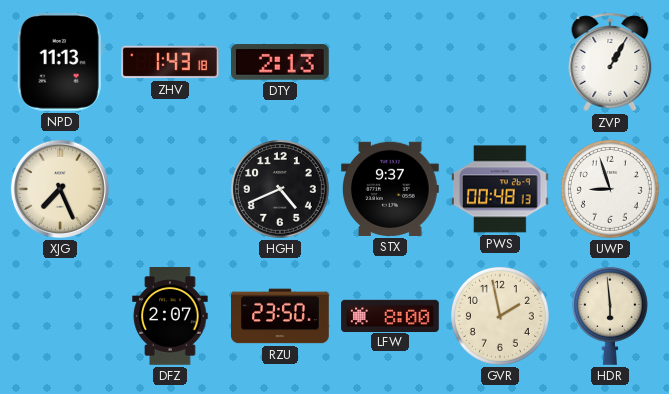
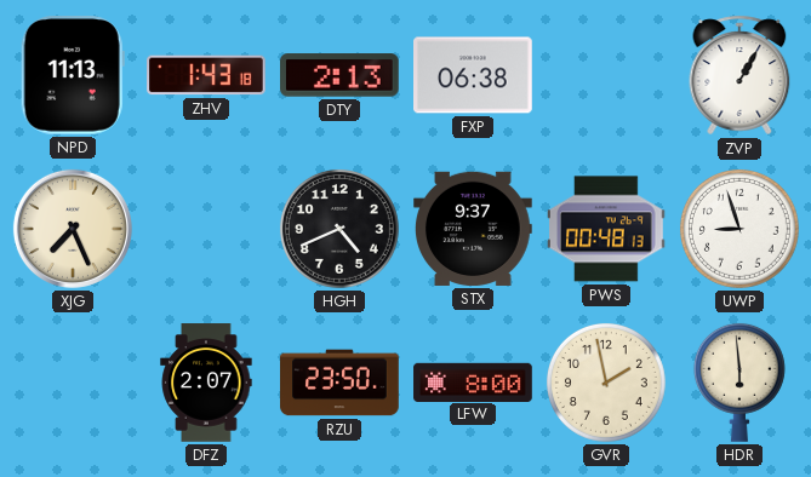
FXP: none -> 06:38 (474, 75)
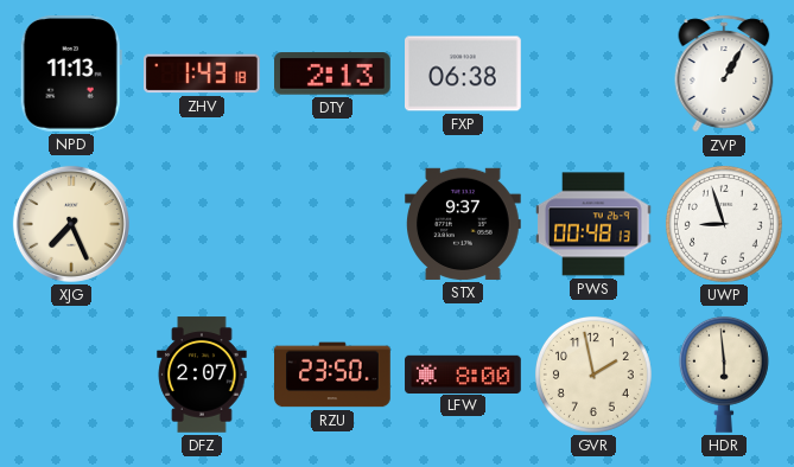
HGH: 4:41 -> none (339, 229)
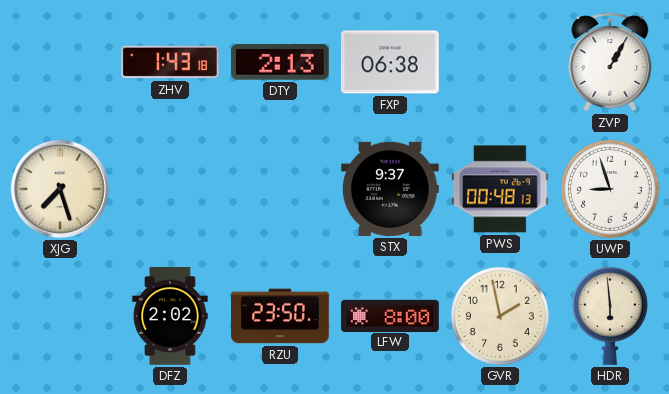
NPD: 11:13 -> none (71, 75)
XJG: 7:26 -> 7:27 (60, 189)
DFZ: 2:07 -> 2:02 (170, 316)
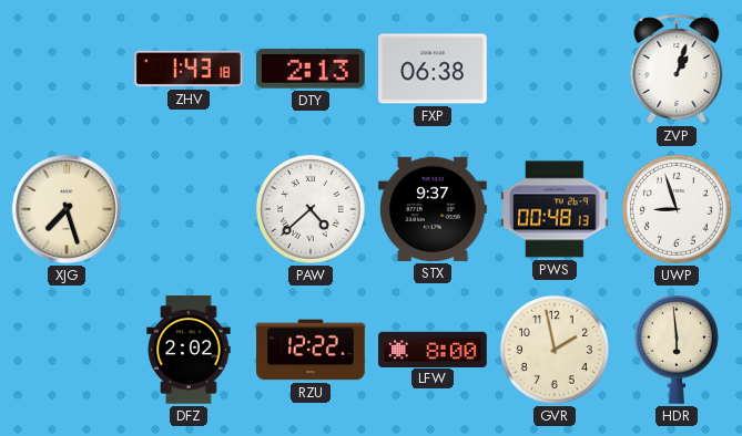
ZVP: 1:05 -> 1:03 (677, 69)
PAW: none -> 4:38 (311, 209)
RZU: 23:50 -> 12:22 (312, 350)
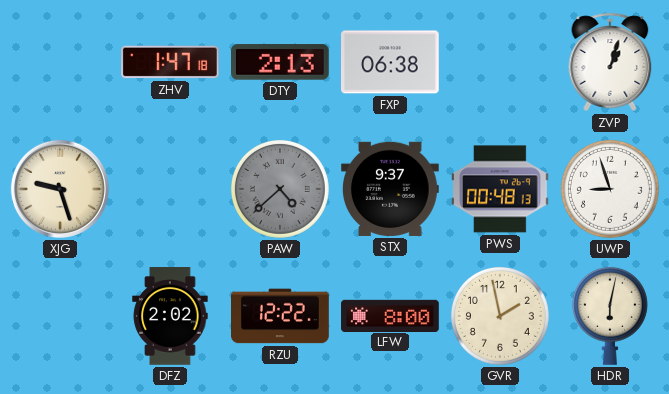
ZHV: 1:43 -> 1:47 (171, 62)
XJG: 7:27 -> 9:27 (60, 189)
PAW dial: white -> grey (280, 189)
HDR: 5:59 -> 6:02 (610, 316)
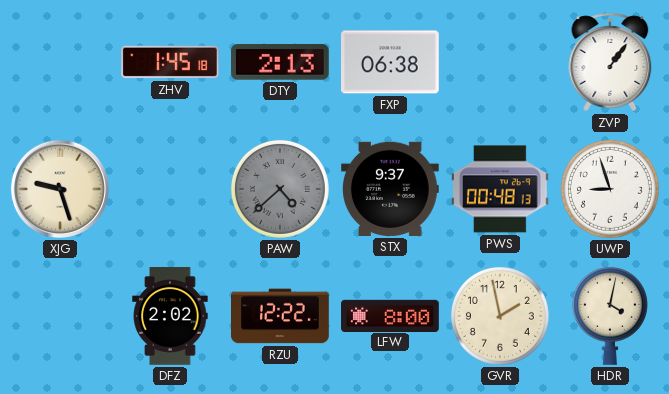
ZHV: 1:47 -> 1:45 (171, 62)
ZVP: 1:03 -> 1:06 (610, 62)
HDR: 6:02 -> 4:02 (610, 316)
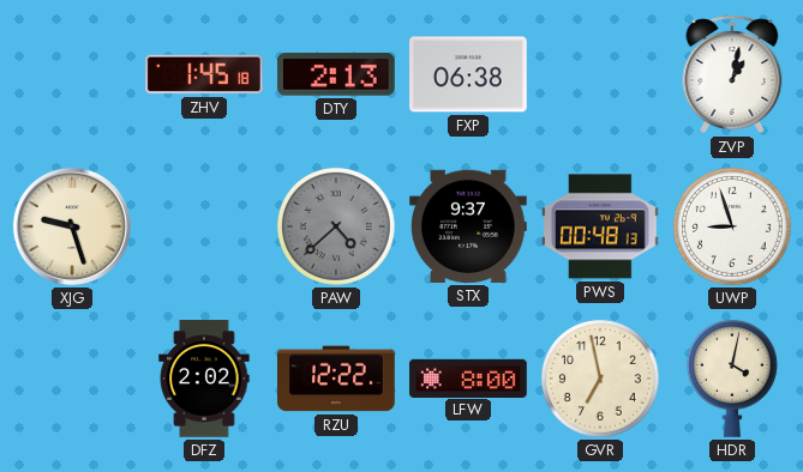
ZVP: 1:06 -> 1:02 (732, 74)
GVR: 1:58 -> 6:58 (600, 379)
